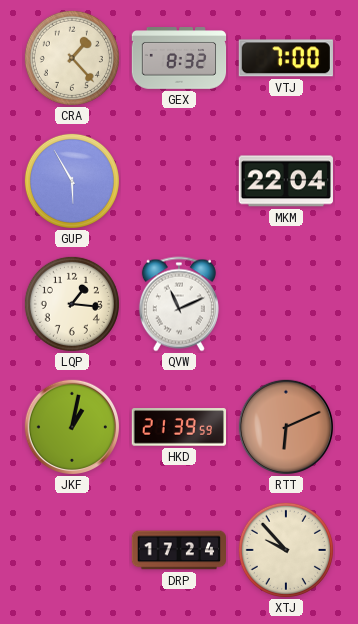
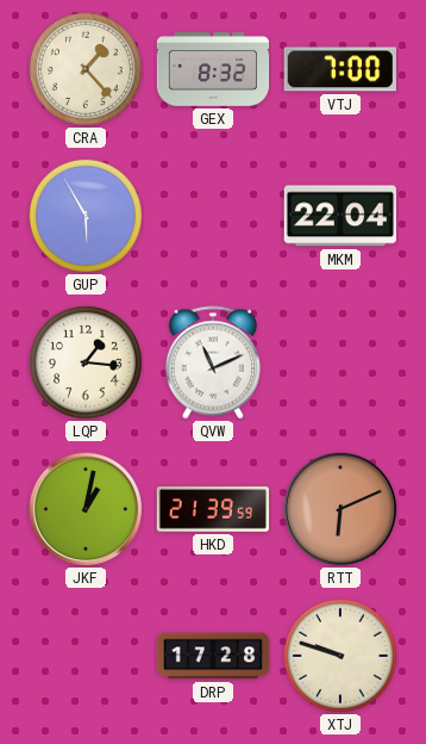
DRP: 17:24 -> 17:28 (213, 656)
XTJ: 9:53 -> 9:48 (340, 656)
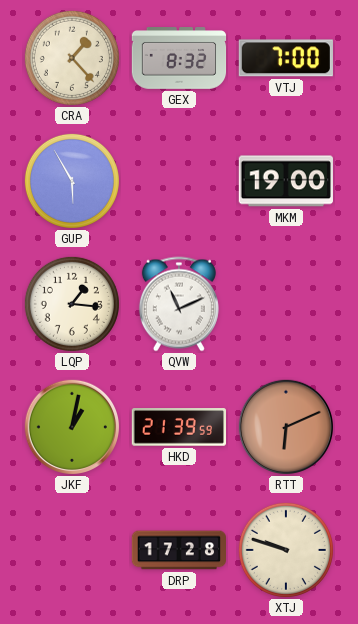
MKM: 22:04 -> 19:00 (286, 181)
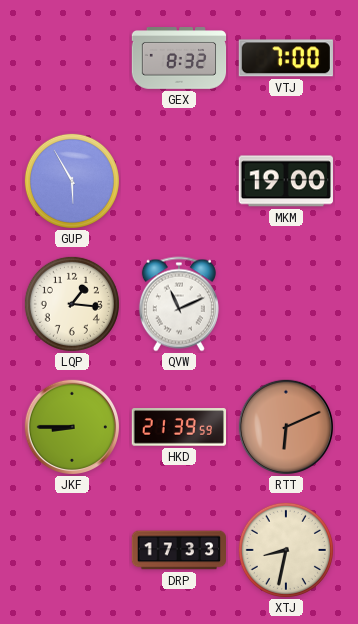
CRA: 1:23 -> none (72, 58)
JKF: 1:02 -> 8:45 (71, 426)
DRP: 17:28 -> 17:33 (179, 550)
XTJ: 9:48 -> 8:32 (286, 550)
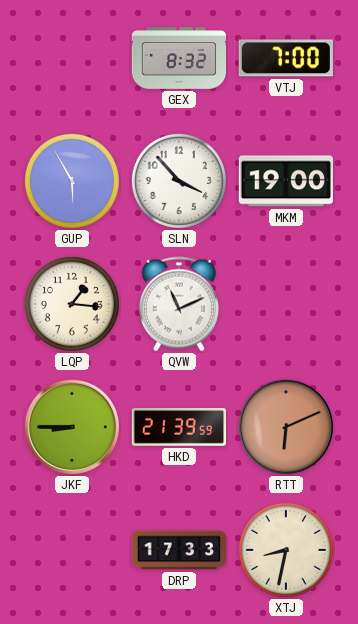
SLN: none -> 3:53 (179, 181)
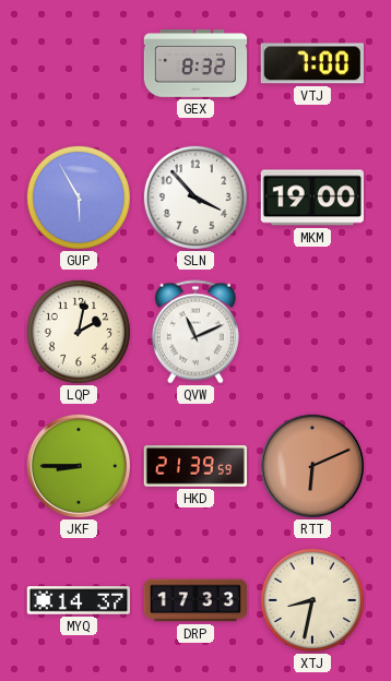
LQP: 1:16 -> 2:02 (79, 332)
MYQ: none -> 14:37 (78, 600)
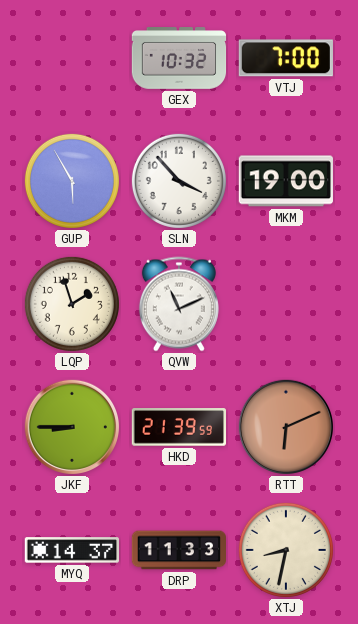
GEX: 8:32 -> 10:32 (179, 59)
LQP: 2:02 -> 1:57 (72, 304)
DRP: 17:33 -> 11:33 (179, 550)
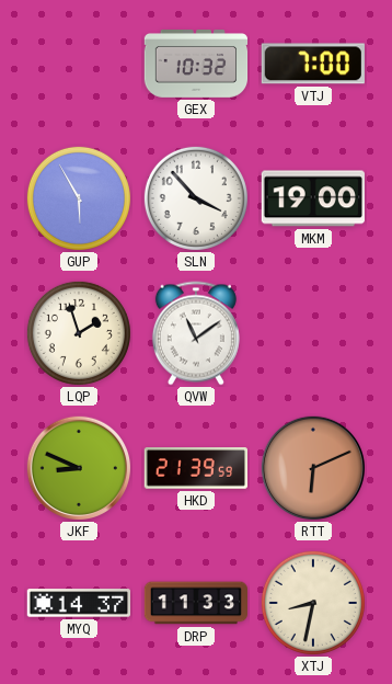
QVW: 11:11 -> 11:09 (196, 333)
JKF: 8:45 -> 8:49 (78, 467)
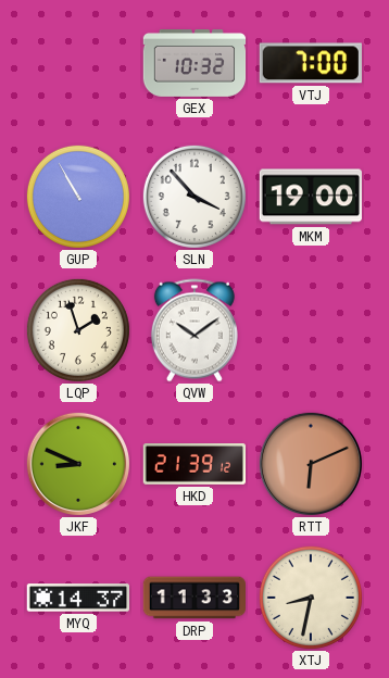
GUP: 5:55 -> 10:55 (78, 197)
QVW: 11:09 -> 10:09 (195, 330)
HKD: 21:39:59 -> 21:39:12 (193, 464)
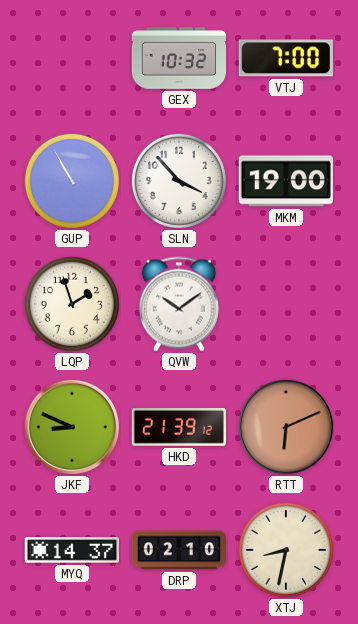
DRP: 11:33 -> 02:10 (179, 550)
